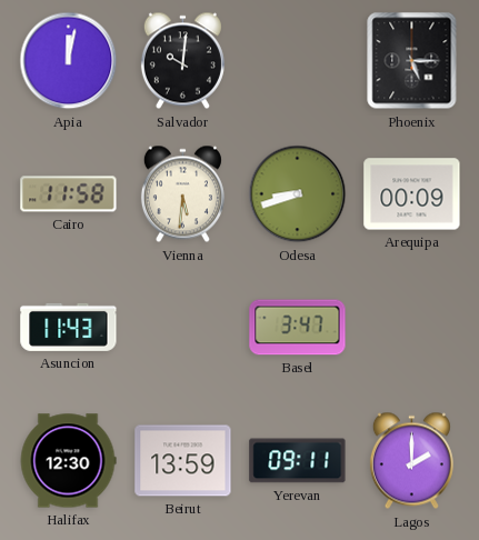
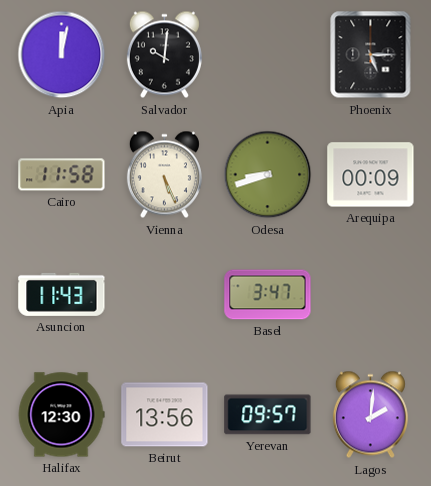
Vienna: 5:31 -> 5:26 (164, 175)
Beirut: 13:59 -> 13:56 (165, 415)
Yerevan: 09:11 -> 09:57 (268, 415)
Lagos: 2:00 -> 2:01 (370, 415)
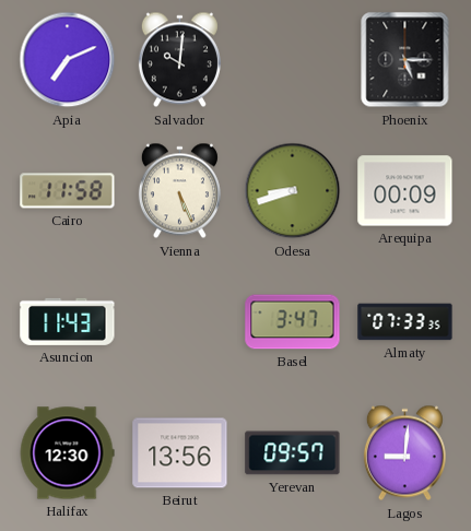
Apia: 12:02 -> 7:11 (68, 60)
Almaty: none -> 07:33 (405, 322)
Lagos: 2:01 -> 9:01 (404, 453)
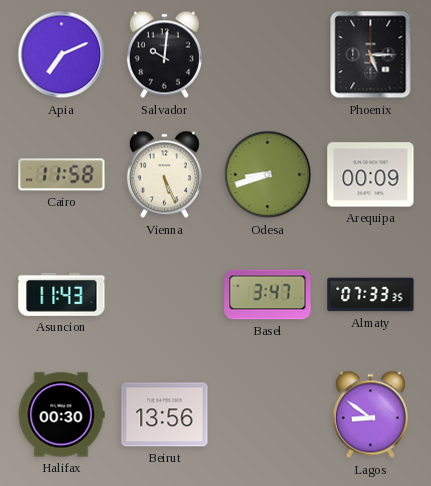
Halifax: 12:30 -> 00:30 (61, 415)
Yerevan: 09:57 -> none (293, 453)
Lagos: 9:01 -> 8:51 (370, 415)
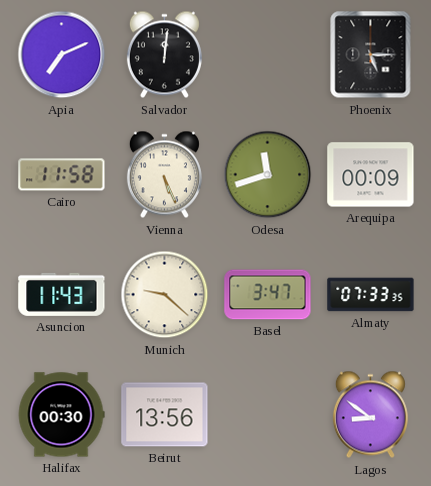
Salvador: 10:01 -> 12:01 (164, 55)
Odesa: 8:42 -> 11:42 (268, 175)
Munich: none -> 9:22 (165, 295)
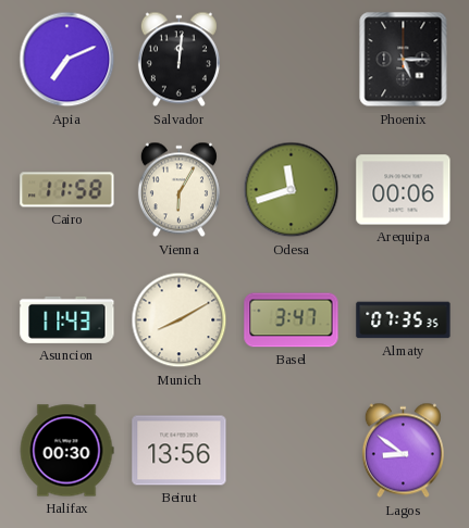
Vienna: 5:26 -> 6:05 (178, 190)
Arequipa: 00:09 -> 00:06 (404, 190)
Munich: 9:22 -> 8:10 (180, 320)
Almaty: 07:33 -> 07:35 (404, 320)
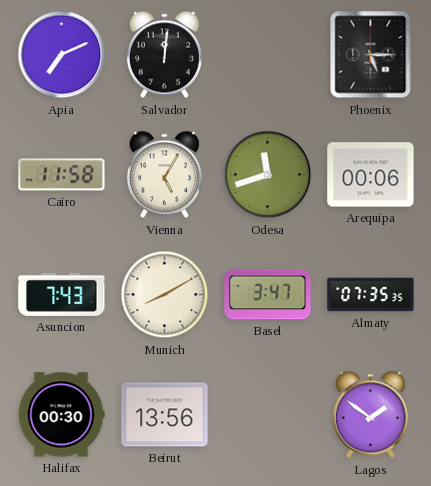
Vienna: 6:05 -> 5:05 (164, 175)
Asuncion: 11:43 -> 7:43 (62, 294)
Lagos: 8:51 -> 1:51 (370, 415)
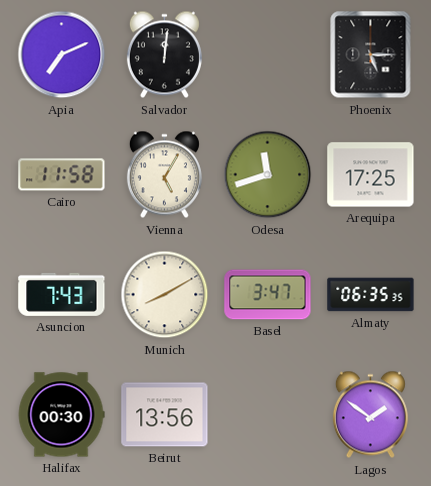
Arequipa: 00:06 -> 17:25 (371, 175)
Almaty: 07:35 -> 06:35 (371, 295)
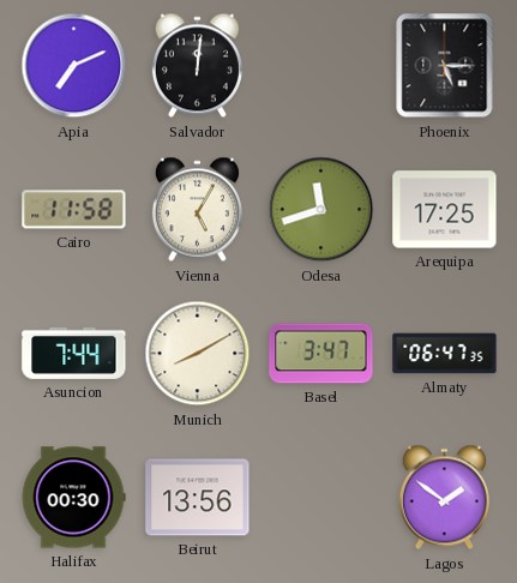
Asuncion: 7:43 -> 7:44 (74, 353)
Almaty: 06:35 -> 06:47 (445, 354)
